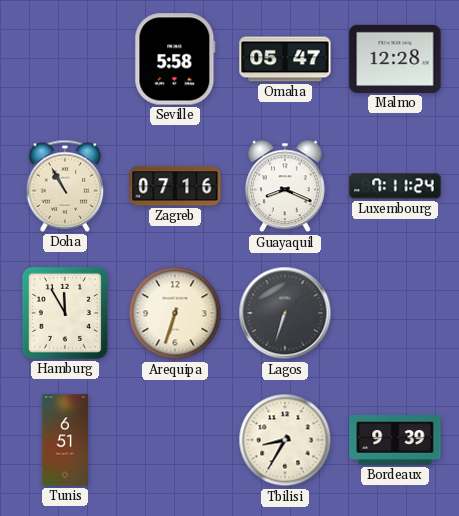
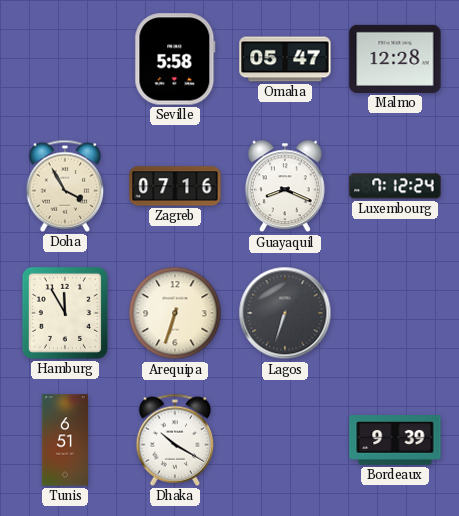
Doha: 10:55 -> 3:55 (65, 186)
Luxembourg: 7:11 -> 7:12 (395, 186)
Dhaka: none -> 10:20 (175, 440)
Tbilisi: 8:35 -> none (285, 440)
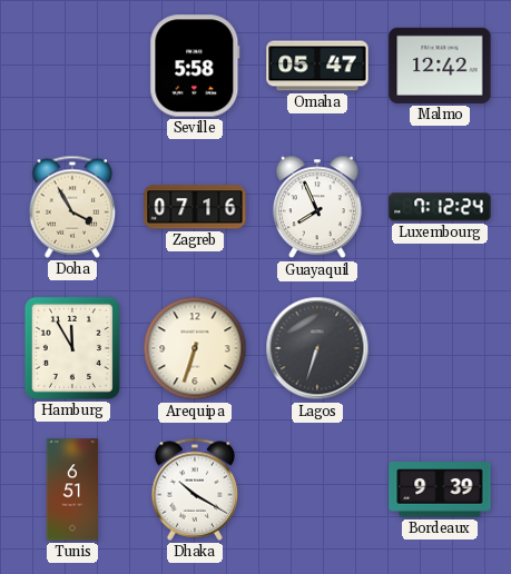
Malmo: 12:28 -> 12:42 (440, 66)
Guayaquil: 8:19 -> 7:56 (317, 207)
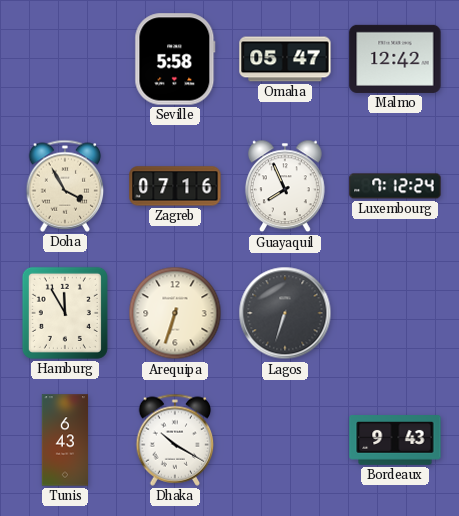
Tunis: 6:51 -> 6:43 (65, 440)
Bordeaux: 9:39 -> 9:43 (395, 441)
